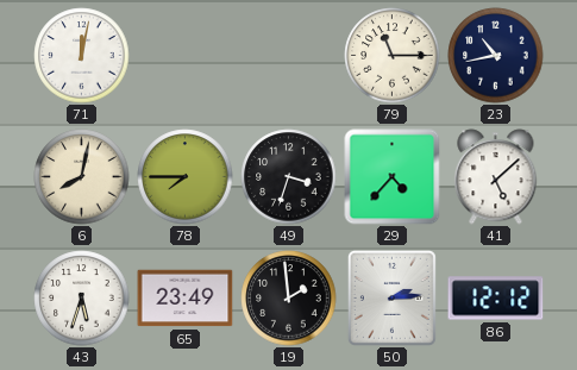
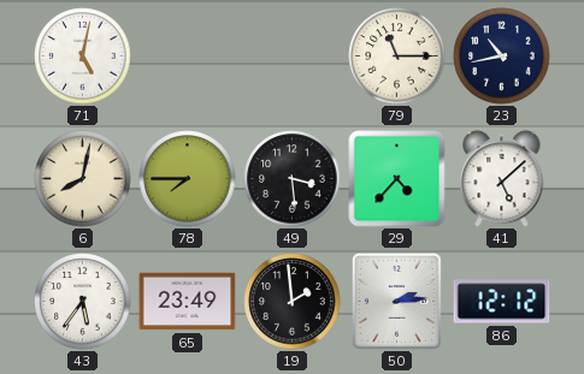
71: 12:02 -> 5:02 (83, 57)
49: 3:33 -> 3:29 (293, 179)
43: 5:33 -> 5:36 (83, 302)
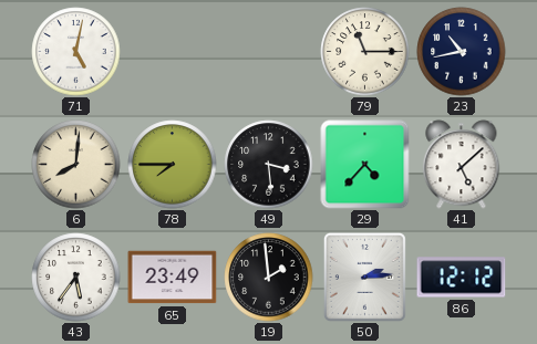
6: 8:02 -> 8:01 (76, 165)
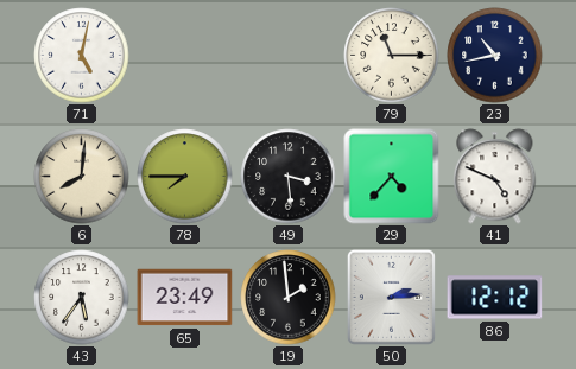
41: 5:08 -> 4:49 (495, 177)
